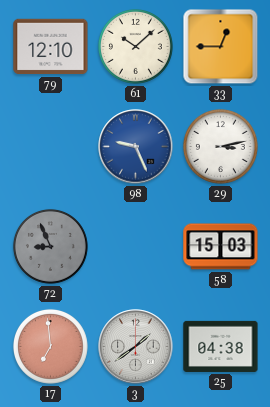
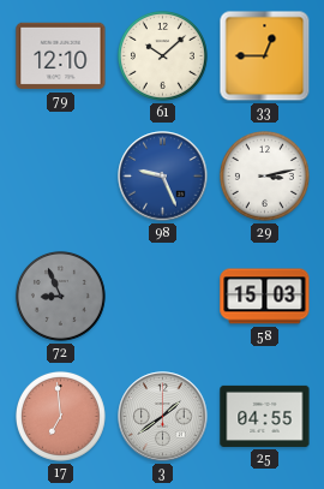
25: 04:38 -> 04:55 (265, 416)
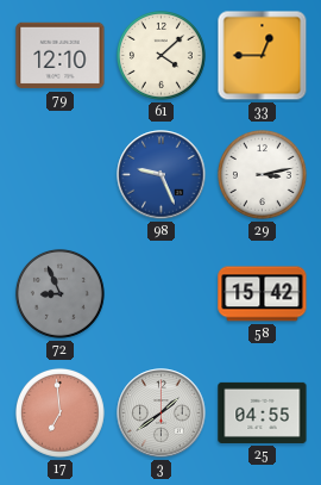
61: 10:08 -> 4:08 (160, 55)
58: 15:03 -> 15:42 (263, 294)
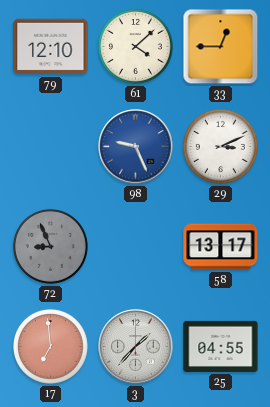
29: 3:13 -> 3:11 (220, 146)
58: 15:42 -> 13:17 (221, 247)
3: 1:39 -> 1:37 (136, 347)
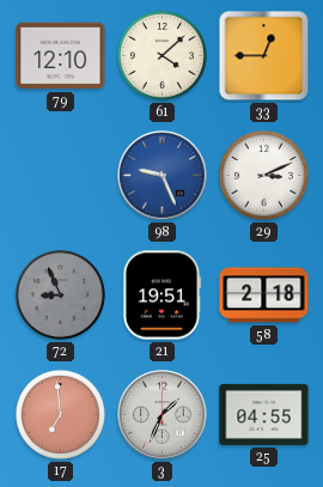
21: none -> 19:51 (161, 296)
58: 13:17 -> 2:18 (264, 296)
3: 1:37 -> 1:34 (163, 415)
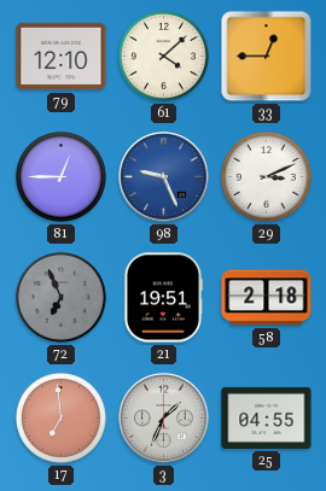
81: none -> 12:45 (60, 176)
72: 8:56 -> 6:56 (60, 297)
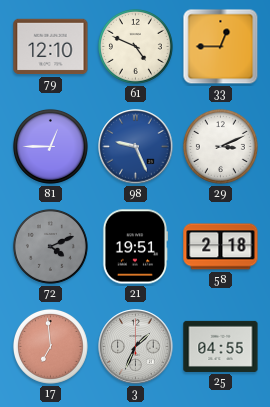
61: 4:08 -> 4:49 (135, 46)
72: 6:56 -> 4:11 (50, 246)
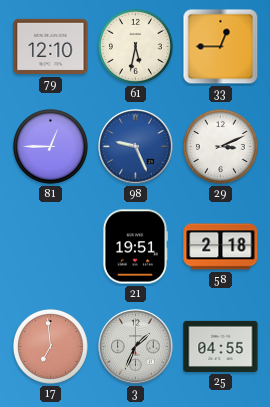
61: 4:49 -> 5:32 (135, 46)
72: 4:11 -> none (50, 246)
